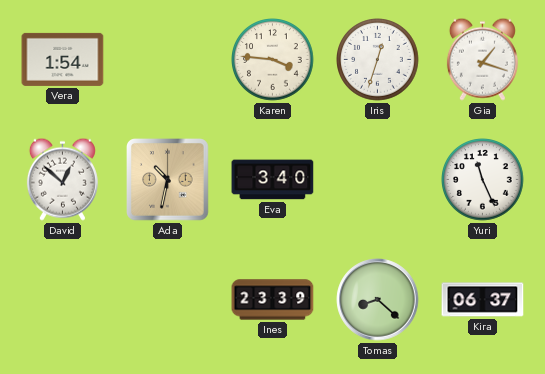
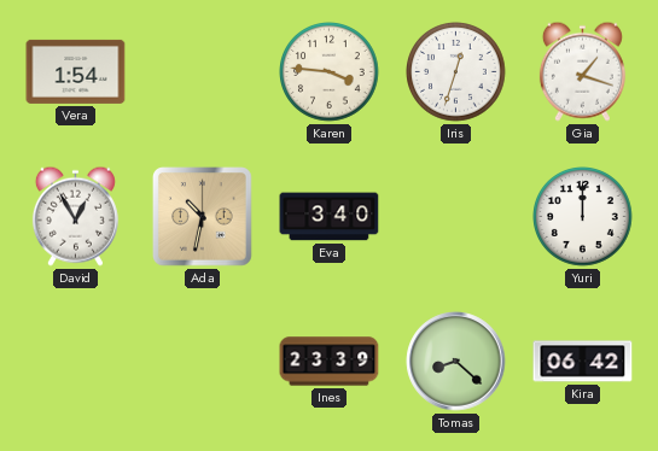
David: 12:52 -> 12:55 (75, 216)
Yuri: 11:26 -> 12:00 (583, 217)
Kira: 06:37 -> 06:42 (583, 362)
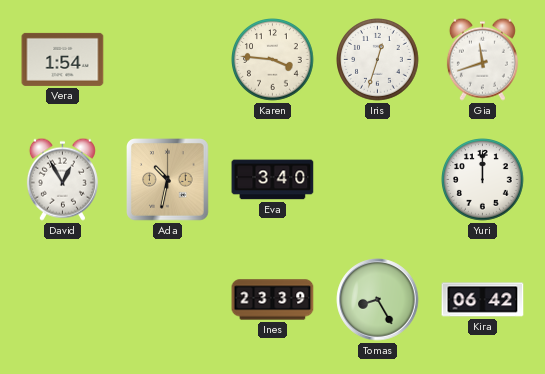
Gia: 1:18 -> 11:42 (482, 59)
Tomas: 8:22 -> 8:25 (378, 300)
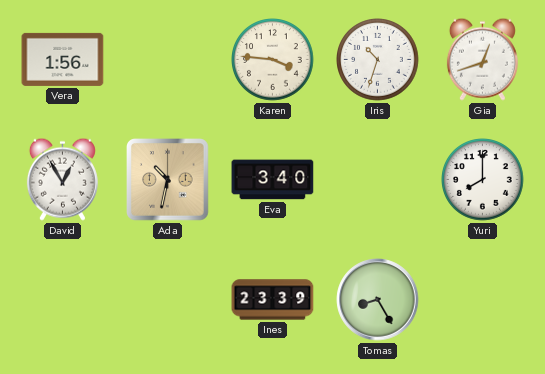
Vera: 1:54 -> 1:56 (63, 59)
Iris: 12:33 -> 10:33 (378, 60)
Gia: 11:42 -> 12:42 (482, 59)
Yuri: 12:00 -> 8:00 (483, 180)
Kira: 06:42 -> none (483, 300)
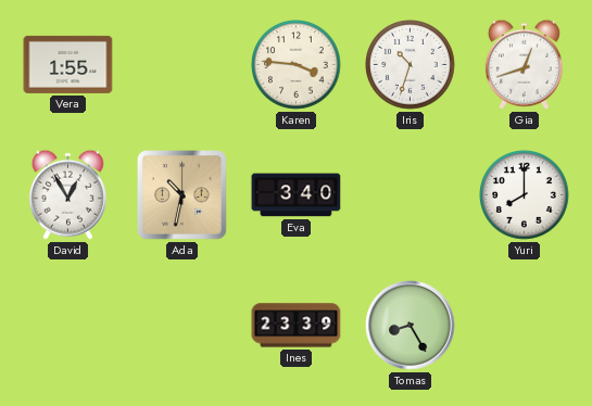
Vera: 1:56 -> 1:55 (68, 64)
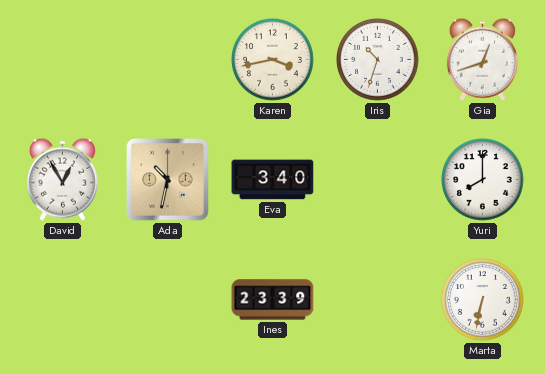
Vera: 1:55 -> none (68, 64)
Karen: 3:46 -> 3:43 (273, 60)
Tomas: 8:25 -> none (411, 326)
Marta: none -> 6:32 (483, 300)
